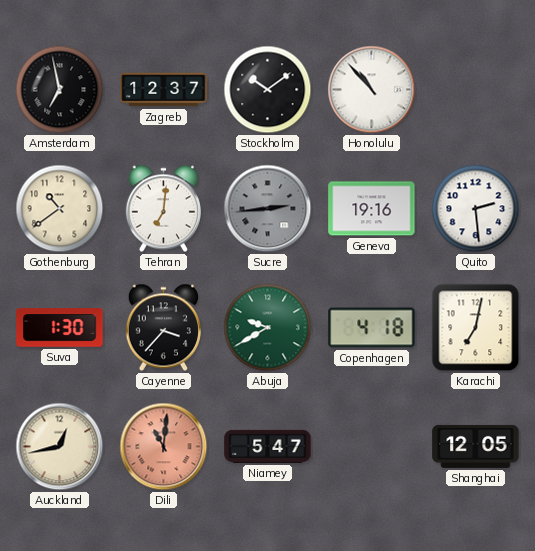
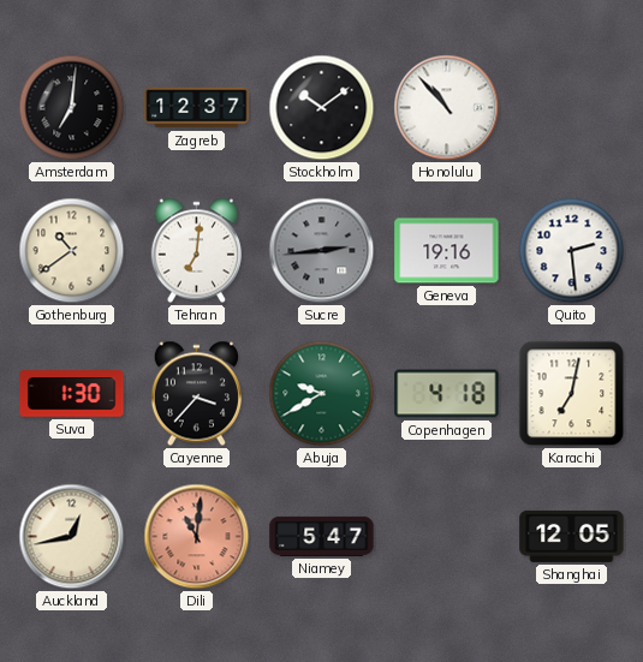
Amsterdam: 6:58 -> 7:01 (72, 108)
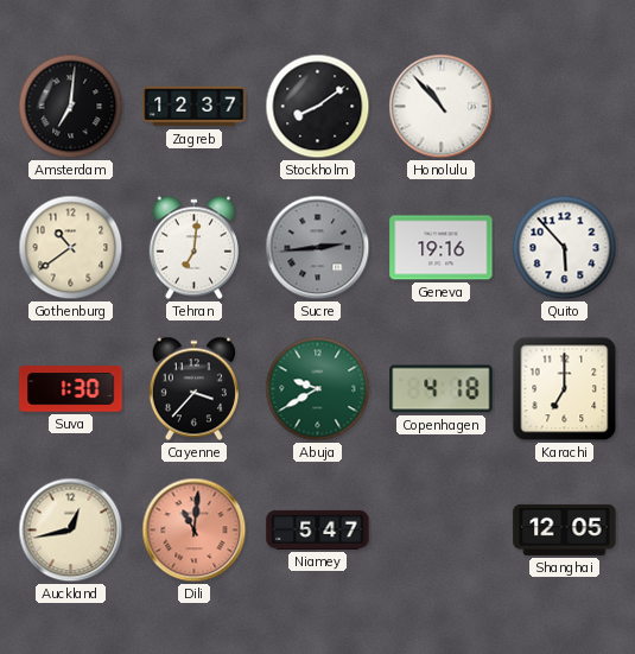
Stockholm: 10:09 -> 8:09 (318, 107)
Quito: 2:29 -> 5:53 (565, 248)
Karachi: 7:02 -> 7:00 (565, 389)
